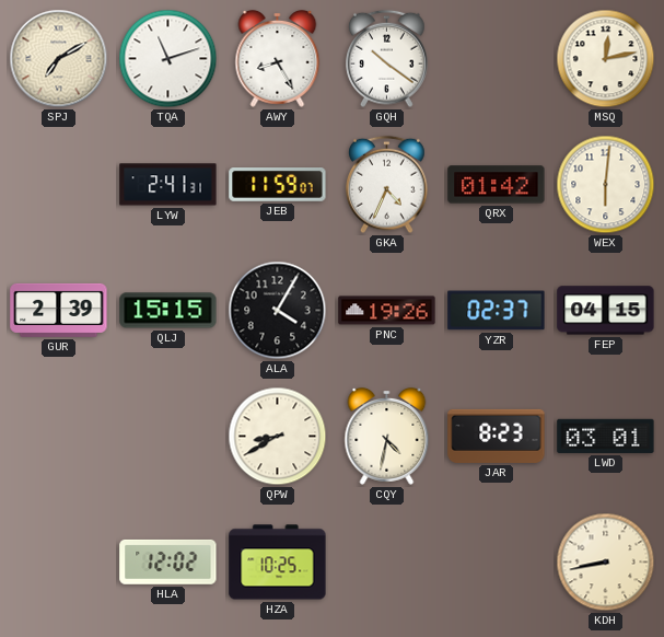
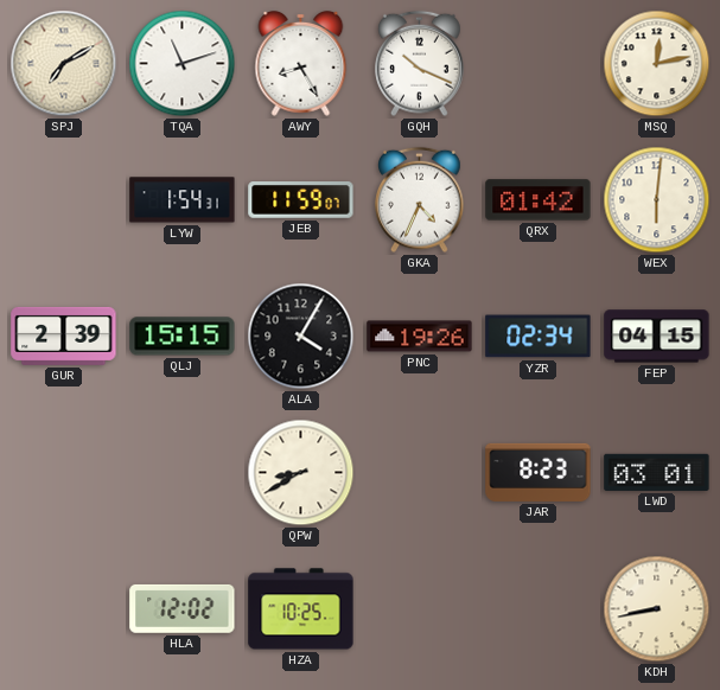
GQH: 10:21 -> 10:19 (420, 64)
LYW: 2:41 -> 1:54 (183, 200)
YZR: 02:37 -> 02:34 (539, 337)
CQY: 4:32 -> none (387, 436)
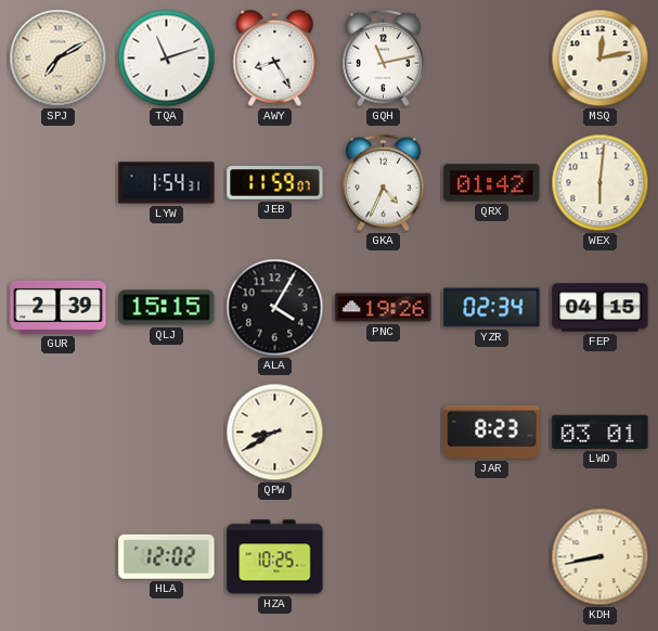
GQH: 10:19 -> 11:13 (384, 59)
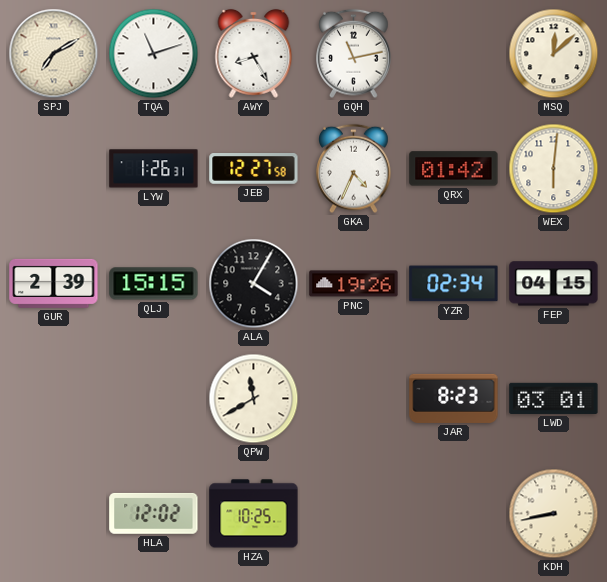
MSQ: 12:13 -> 12:08 (554, 54)
LYW: 1:54 -> 1:26 (154, 169)
JEB: 11:59 -> 12:27 (254, 169)
QPW: 8:40 -> 11:40 (254, 399)
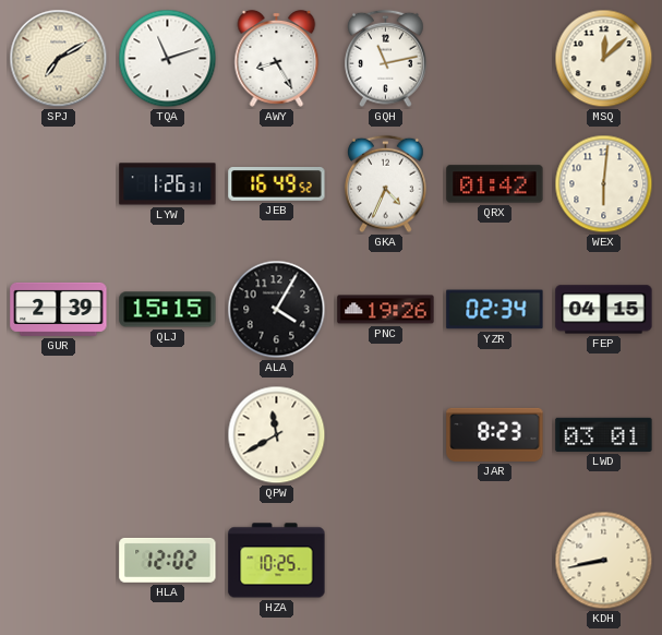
JEB: 12:27 -> 16:49 (277, 184)
